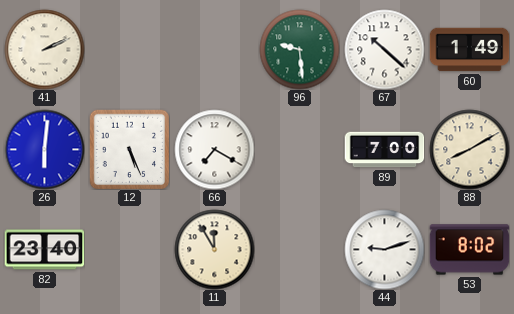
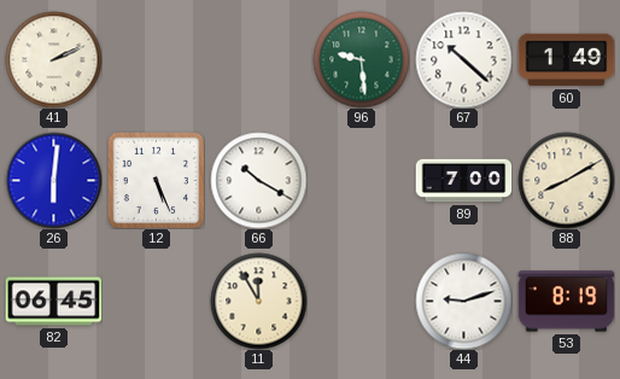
66: 7:20 -> 10:20 (258, 180)
82: 23:40 -> 06:45 (53, 302)
53: 8:02 -> 8:19 (566, 302)
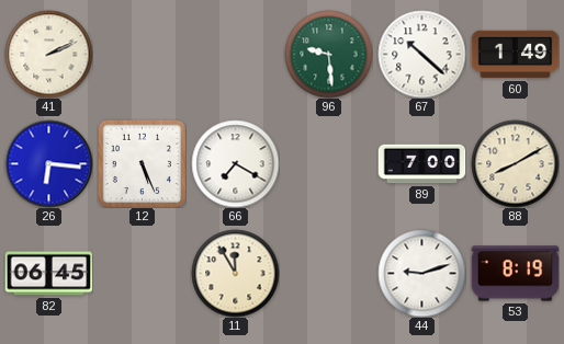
26: 6:01 -> 6:16 (48, 163)
66: 10:20 -> 7:20 (235, 163)
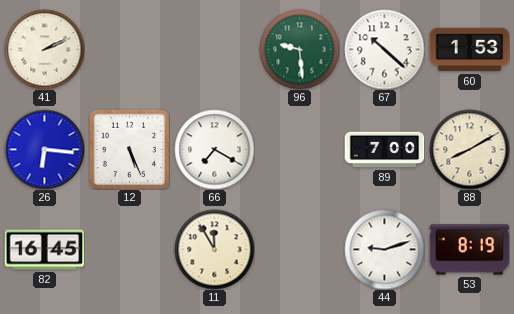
60: 1:49 -> 1:53 (469, 50)
82: 06:45 -> 16:45 (44, 250)
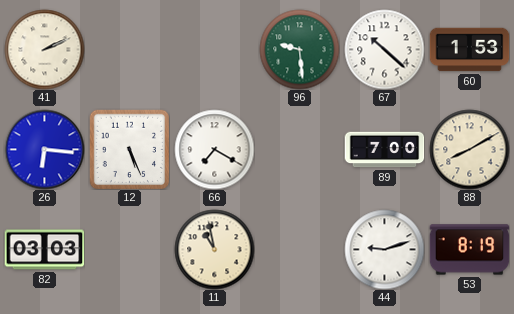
82: 16:45 -> 03:03 (44, 250)
11: 11:55 -> 10:58 (214, 249)
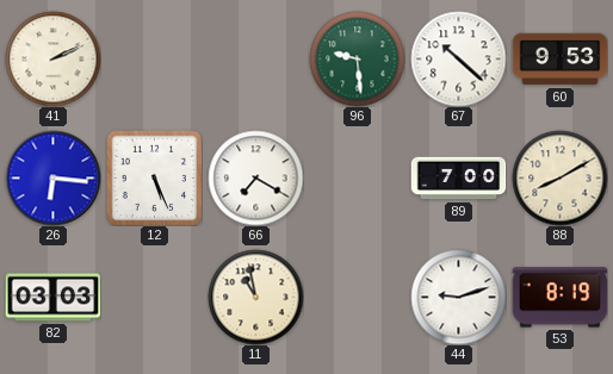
60: 1:53 -> 9:53 (559, 60)
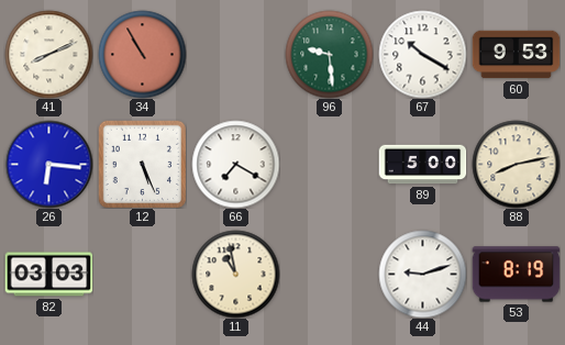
41: 2:11 -> 8:11 (48, 54)
34: none -> 10:55 (142, 54)
67: 10:22 -> 10:20 (422, 54)
89: 7:00 -> 5:00 (422, 165)
88: 8:10 -> 8:13 (516, 164)
